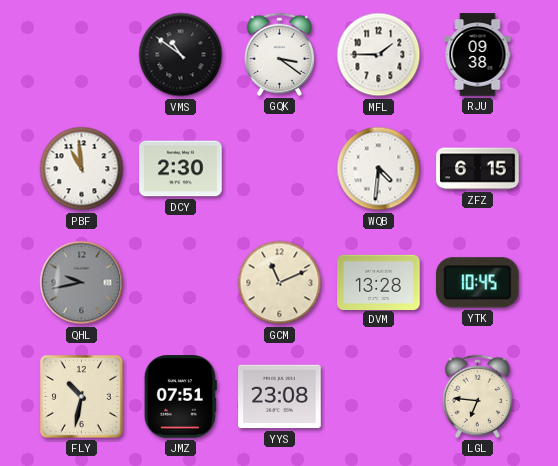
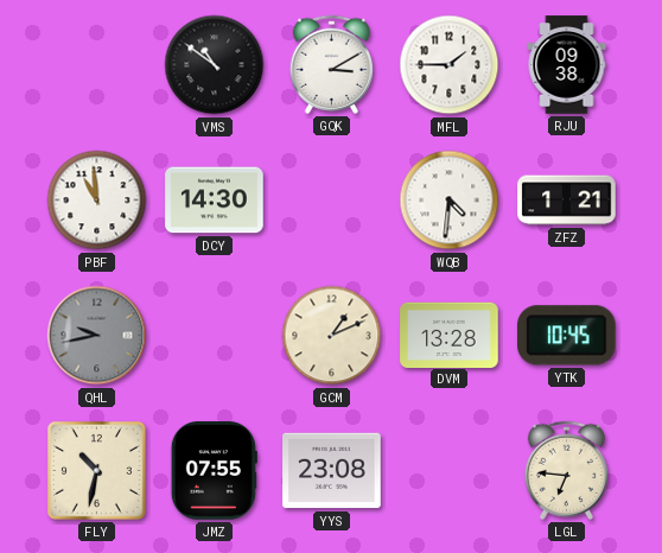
GQK: 3:21 -> 3:10 (331, 64)
DCY: 2:30 -> 14:30 (215, 201)
ZFZ: 6:15 -> 1:21 (567, 201)
GCM: 11:11 -> 1:11 (332, 336)
JMZ: 07:51 -> 07:55 (214, 471)
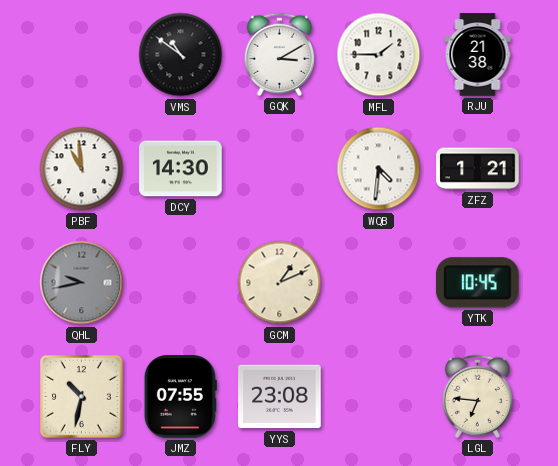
RJU: 09:38 -> 21:38 (478, 55)
DVM: 13:28 -> none (450, 335)
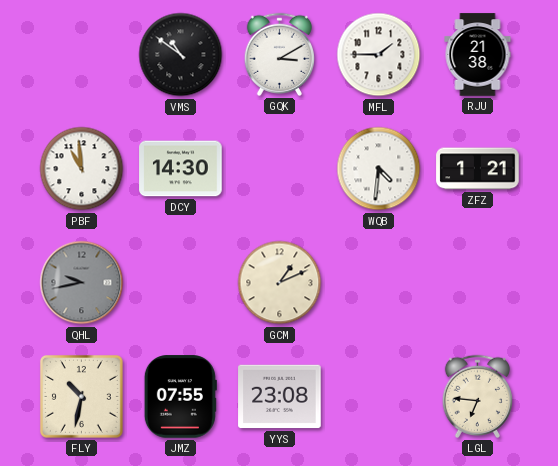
YTK: 10:45 -> none (477, 283)
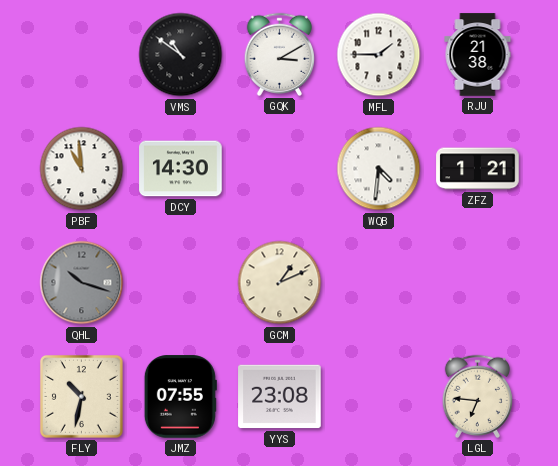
QHL: 9:43 -> 10:18 (82, 283)
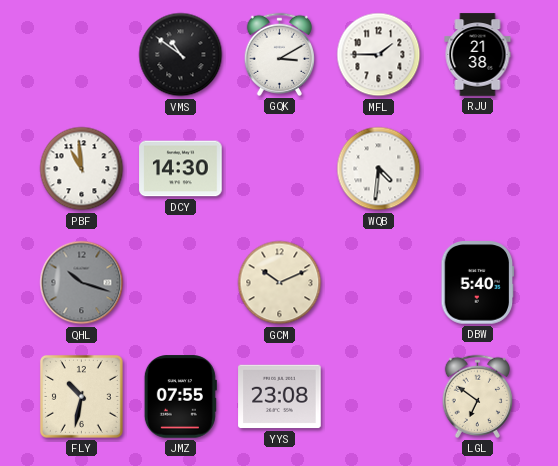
ZFZ: 1:21 -> none (478, 169)
GCM: 1:11 -> 10:11 (280, 283)
DBW: none -> 5:40 (478, 283)
LGL: 6:46 -> 6:51 (477, 396)
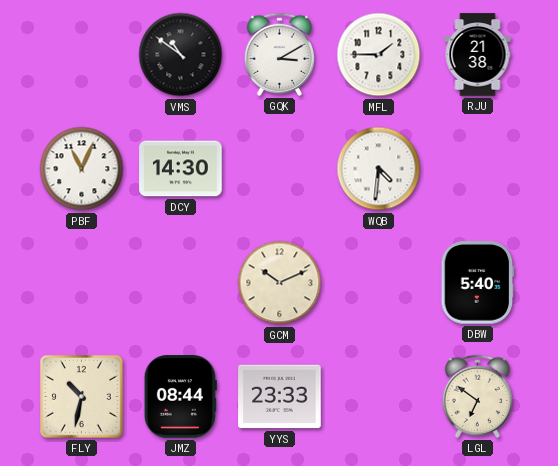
PBF: 10:59 -> 11:04 (82, 169)
QHL: 10:18 -> none (82, 283)
JMZ: 07:55 -> 08:44 (180, 397)
YYS: 23:08 -> 23:33 (280, 397)
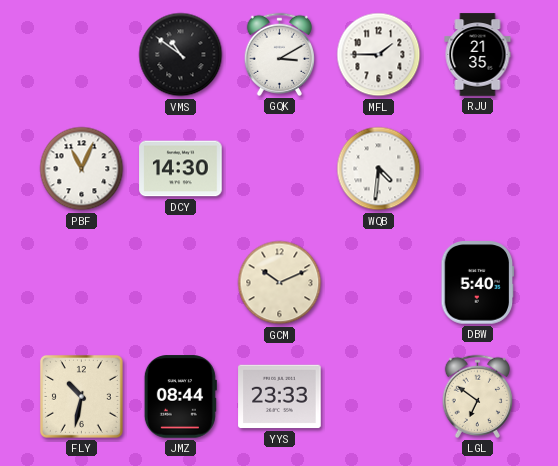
RJU: 21:38 -> 21:35 (478, 55)
